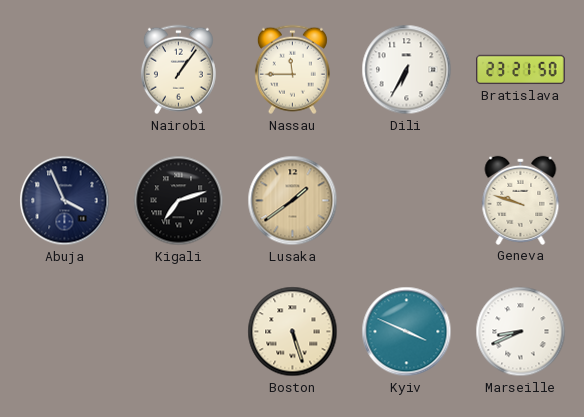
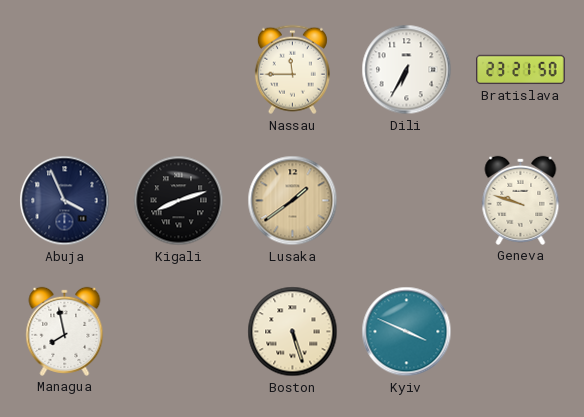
Nairobi: 1:06 -> none (178, 70)
Kigali: 7:12 -> 8:12 (179, 201)
Managua: none -> 7:58 (65, 331)
Marseille: 8:41 -> none (521, 332)
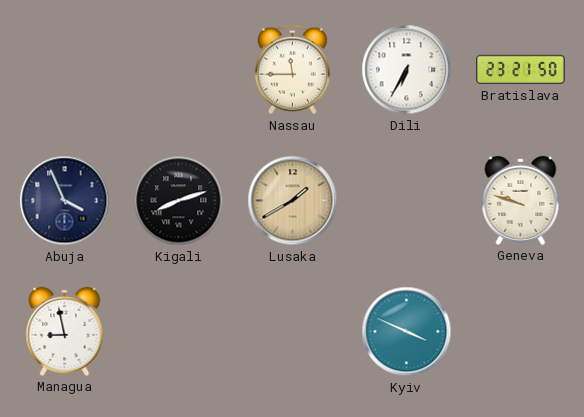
Lusaka: 1:39 -> 1:40 (293, 201)
Managua: 7:58 -> 8:58 (65, 331)
Boston: 5:27 -> none (293, 332)
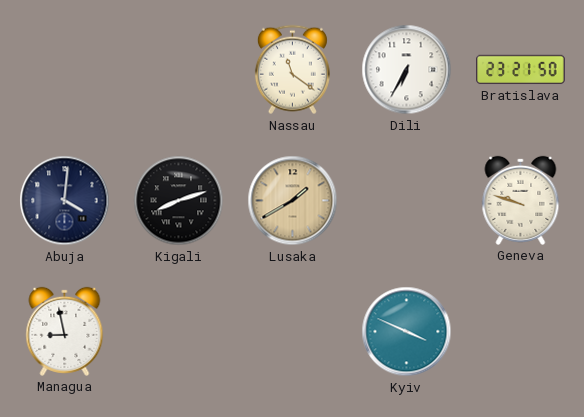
Nassau: 11:45 -> 11:21 (292, 70)
Abuja: 3:56 -> 4:01 (65, 201)
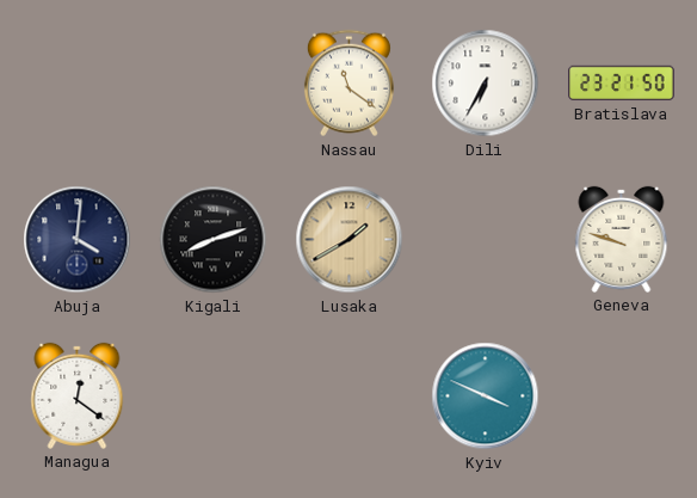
Managua: 8:58 -> 12:21 (78, 395)
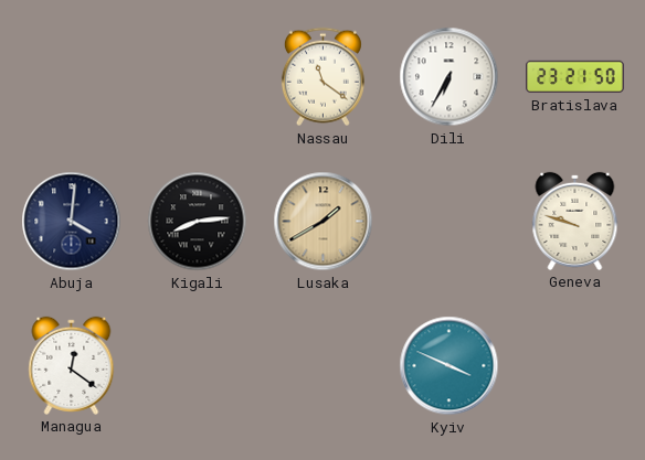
Kigali: 8:12 -> 8:14 (198, 222)
